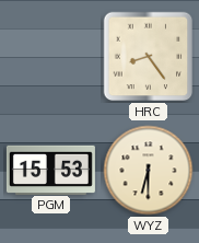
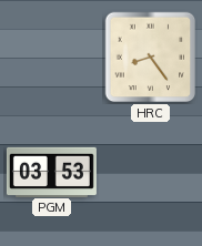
PGM: 15:53 -> 03:53 (51, 172)
WYZ: 6:30 -> none (149, 171)
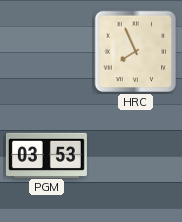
HRC: 8:24 -> 7:56 (136, 52)
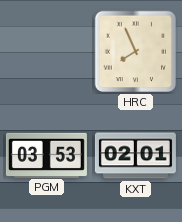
KXT: none -> 02:01 (135, 156)
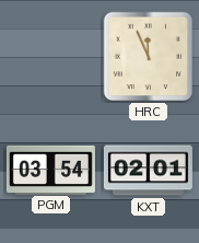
HRC: 7:56 -> 11:56 (149, 57)
PGM: 03:53 -> 03:54 (50, 170)
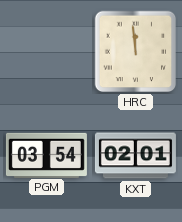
HRC: 11:56 -> 11:59 (136, 52)
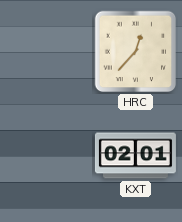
HRC: 11:59 -> 12:37 (136, 52)
PGM: 03:54 -> none (46, 155)
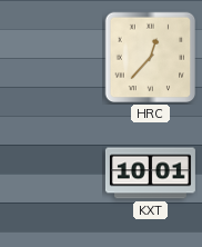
KXT: 02:01 -> 10:01 (150, 174)
